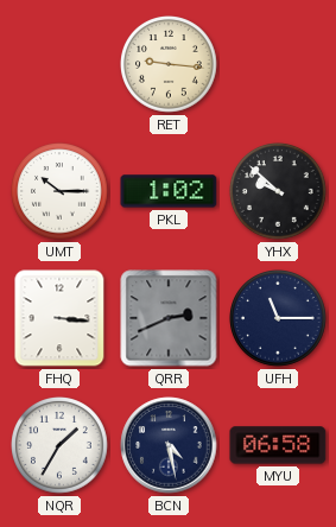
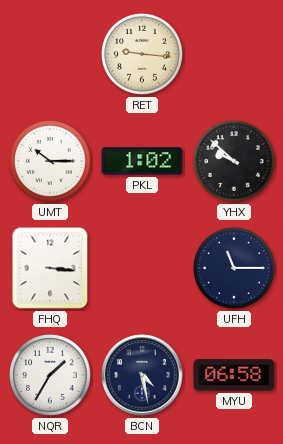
QRR: 2:41 -> none (169, 318)
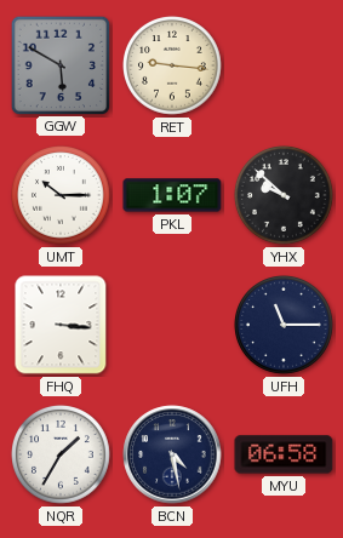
GGW: none -> 5:50 (59, 64)
PKL: 1:02 -> 1:07 (172, 195)
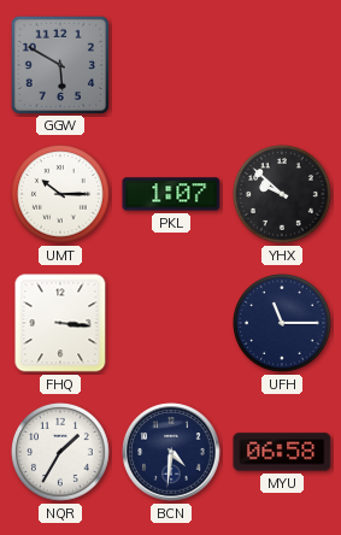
RET: 9:16 -> none (173, 67)
BCN: 4:28 -> 4:31 (171, 452)
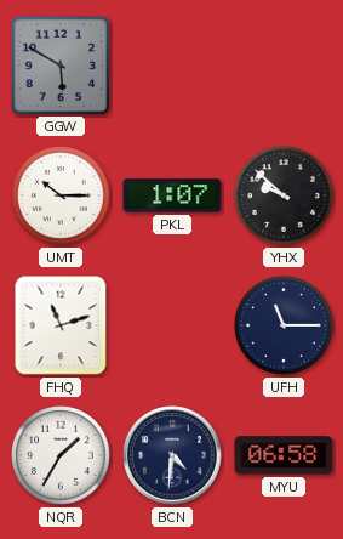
FHQ: 3:16 -> 11:12 (61, 325)
